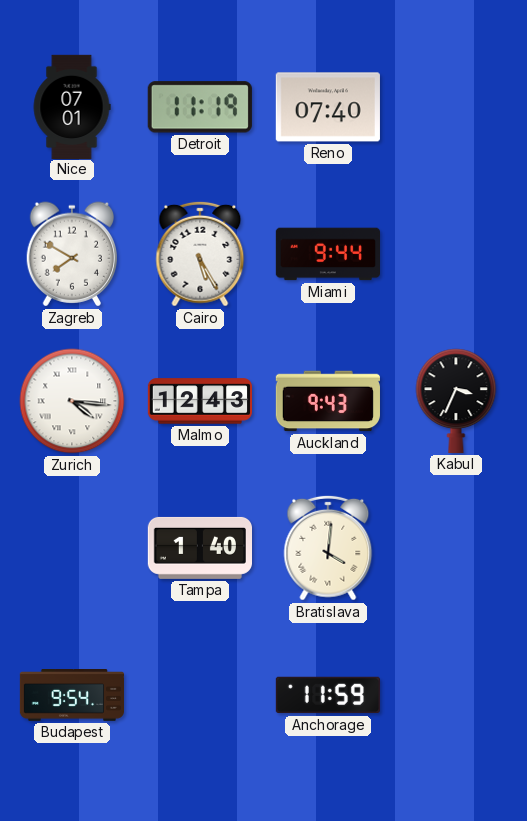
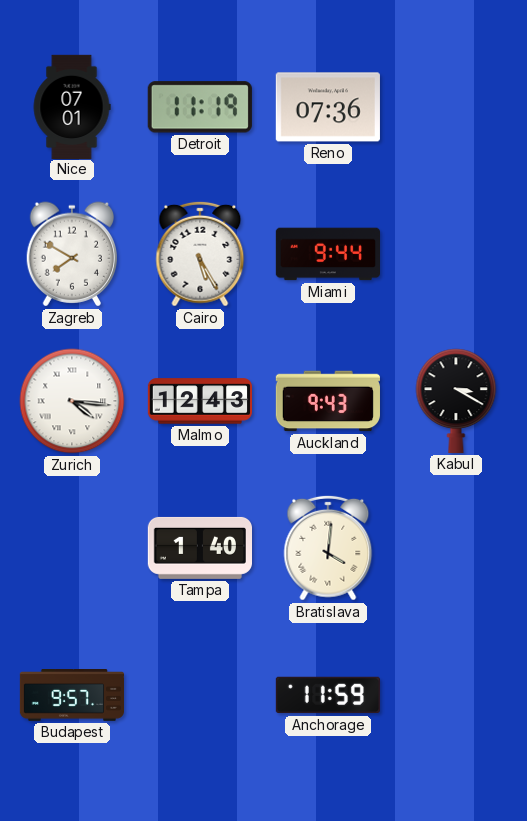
Reno: 07:40 -> 07:36 (328, 107)
Kabul: 3:34 -> 3:20 (456, 401)
Budapest: 9:54 -> 9:57 (71, 696)
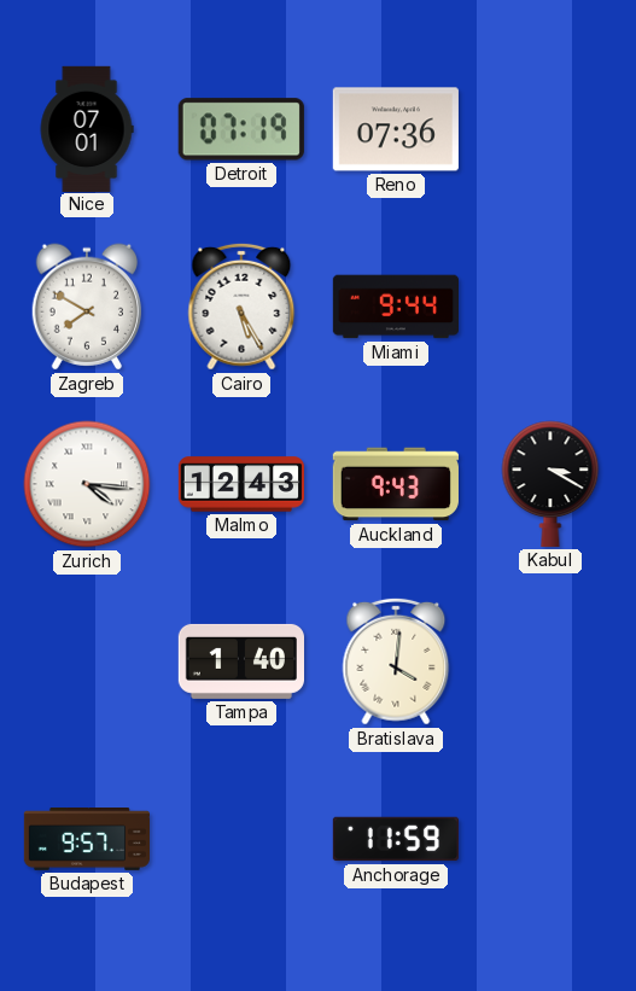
Detroit: 11:19 -> 07:19 (241, 129)
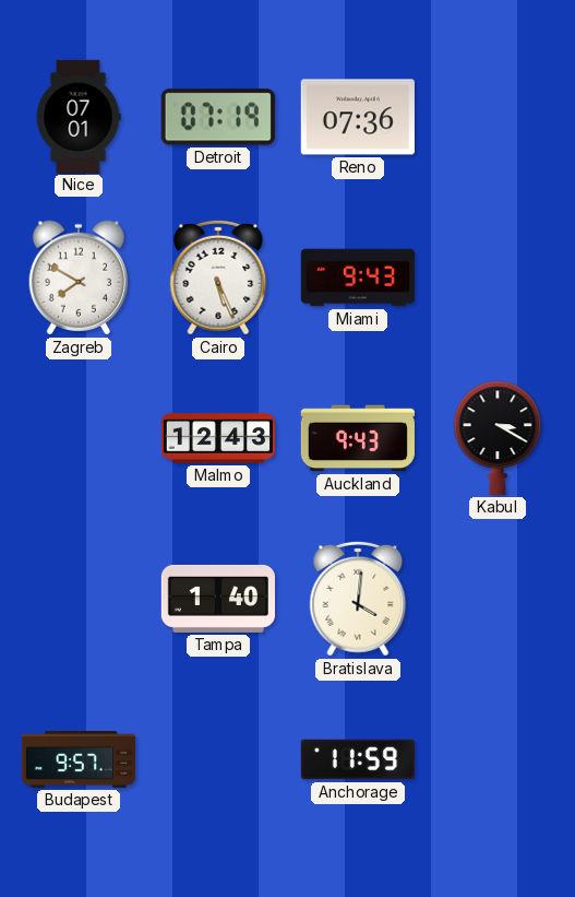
Cairo: 5:25 -> 5:26 (218, 278)
Miami: 9:44 -> 9:43 (357, 278)
Zurich: 4:16 -> none (87, 484)
